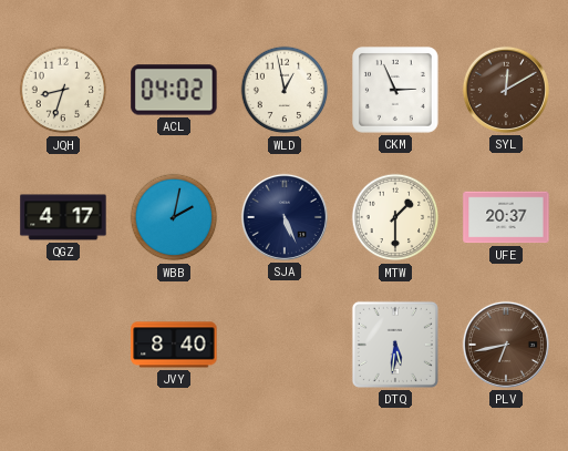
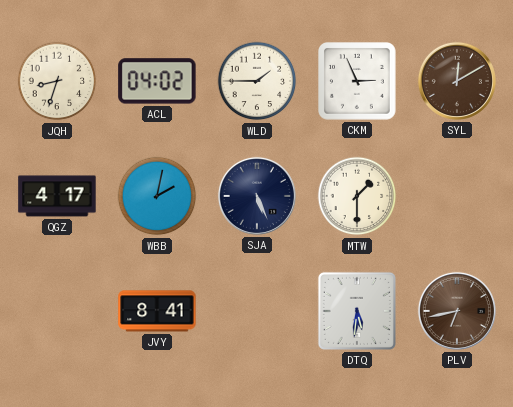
WLD: 12:58 -> 1:45 (257, 81)
UFE: 20:37 -> none (506, 217)
JVY: 8:40 -> 8:41 (157, 311)
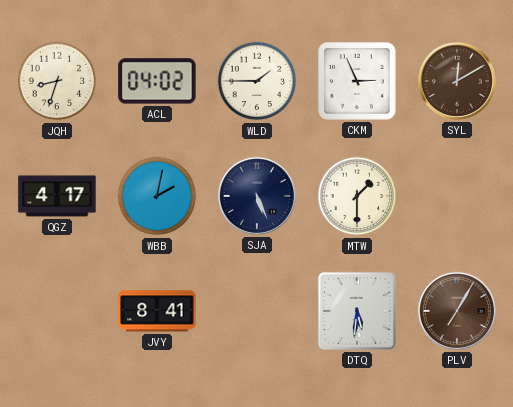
PLV: 6:43 -> 7:05 (457, 311)
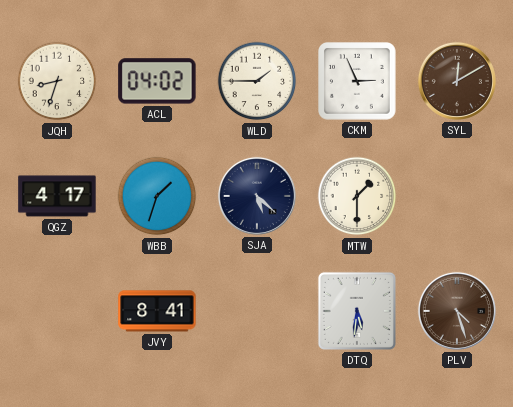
WBB: 2:02 -> 1:33 (157, 196)
SJA: 5:26 -> 5:22 (257, 196)
PLV: 7:05 -> 4:27 (457, 311)
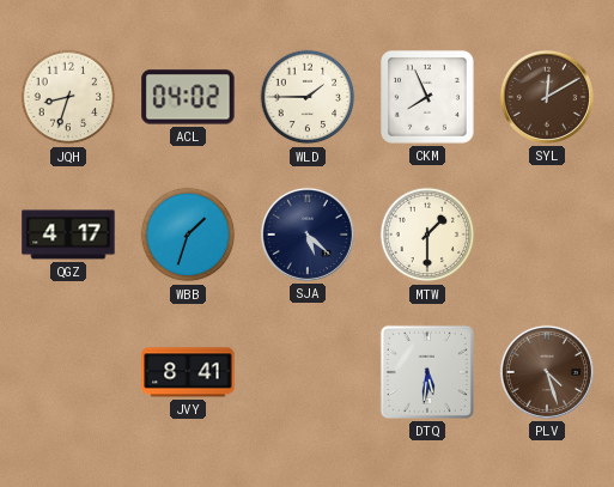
CKM: 2:56 -> 7:56 (428, 98)
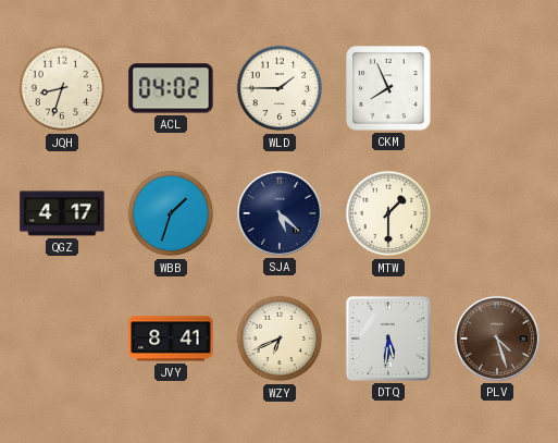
SYL: 12:10 -> none (547, 97)
WZY: none -> 6:41 (280, 339)
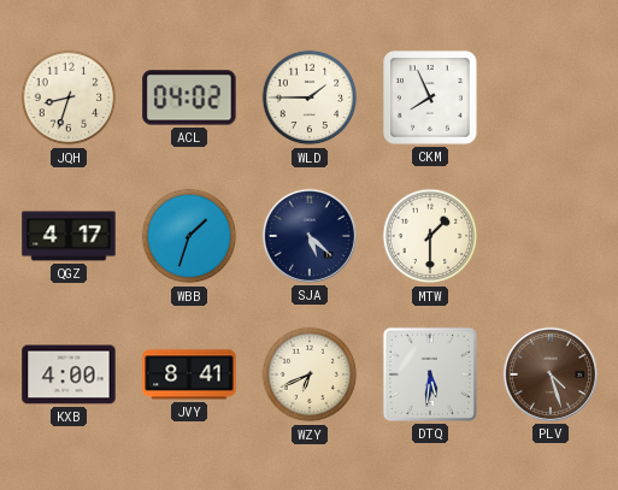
KXB: none -> 4:00 (69, 374)
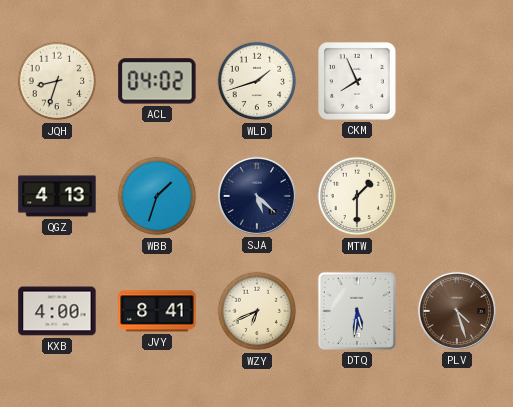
WLD: 1:45 -> 1:42 (257, 81)
QGZ: 4:17 -> 4:13 (57, 196)
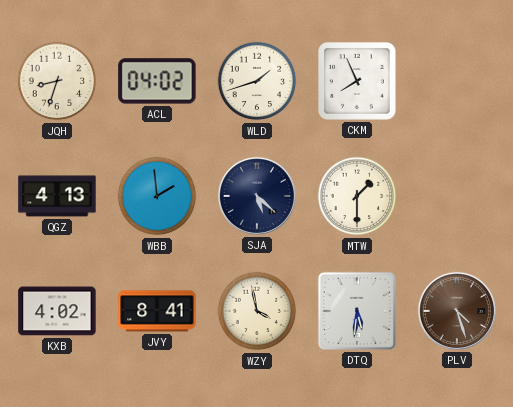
WBB: 1:33 -> 1:59 (157, 196)
KXB: 4:00 -> 4:02 (57, 311)
WZY: 6:41 -> 3:58 (257, 311)
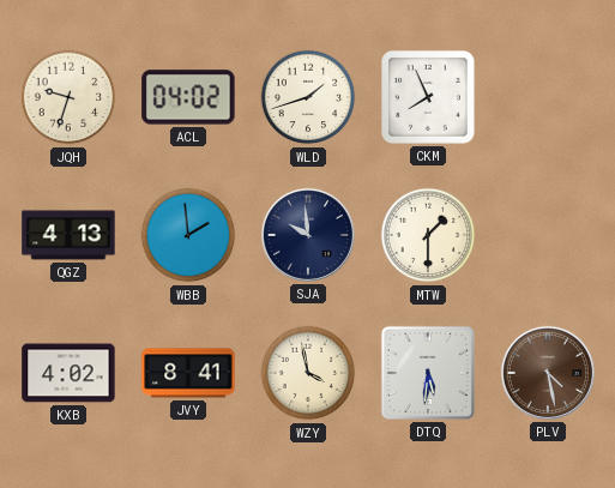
JQH: 8:33 -> 9:33 (68, 97)
SJA: 5:22 -> 9:59 (308, 235)
PLV: 4:27 -> 4:28 (548, 373)
